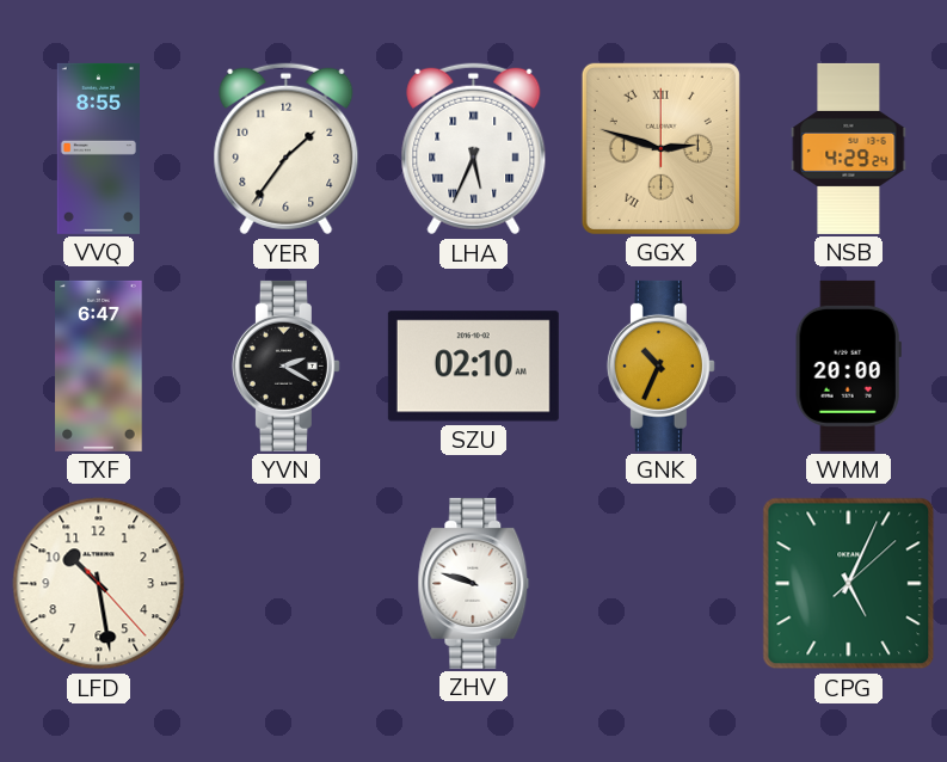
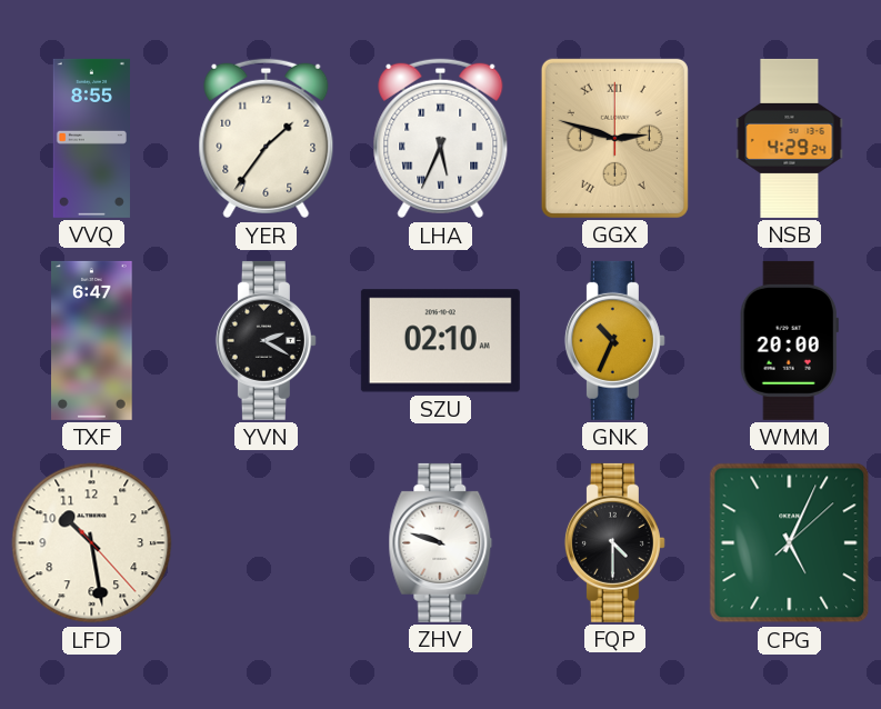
FQP: none -> 4:30 (614, 542)
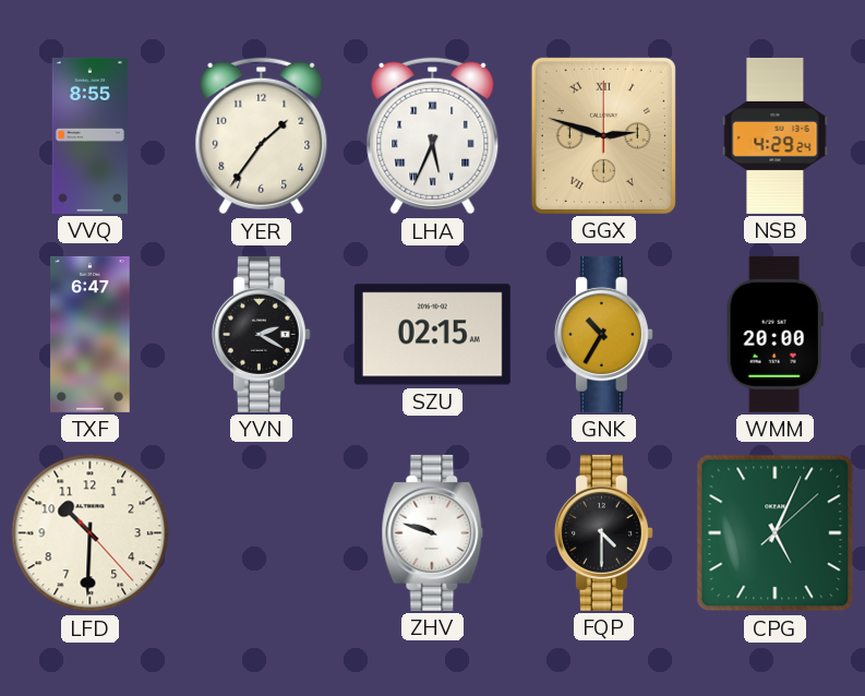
SZU: 02:10 -> 02:15 (432, 335)
GNK: 10:34 -> 10:35 (603, 334)
LFD: 10:28 -> 10:30 (91, 533)
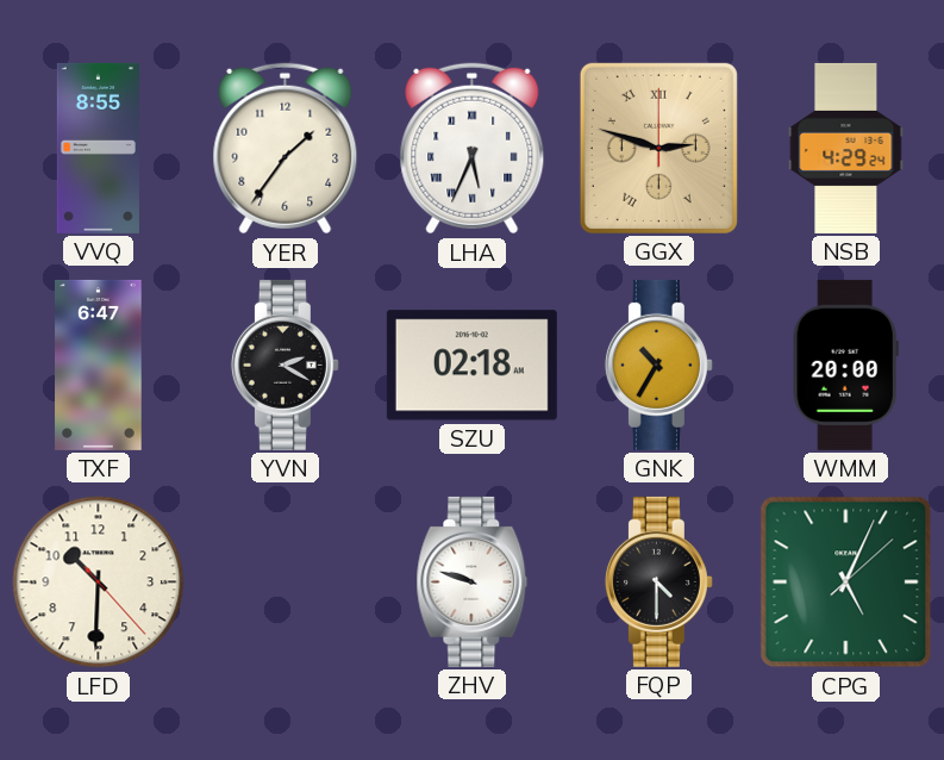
SZU: 02:15 -> 02:18 (471, 366)
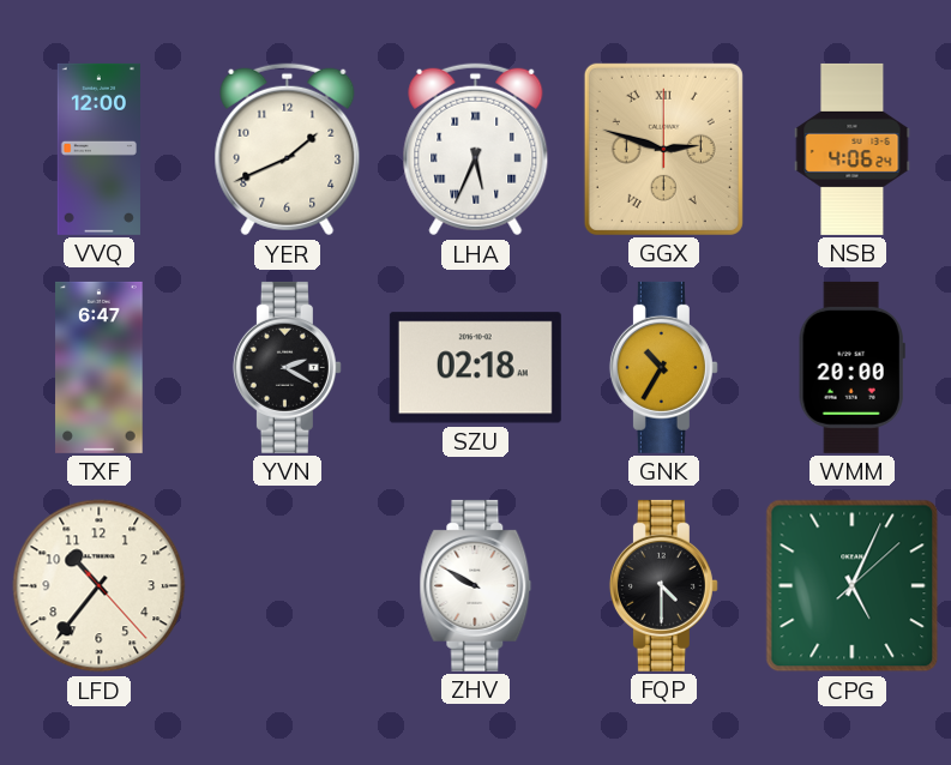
VVQ: 8:55 -> 12:00 (98, 149)
YER: 1:36 -> 1:41 (288, 150)
NSB: 4:29 -> 4:06 (853, 149)
LFD: 10:30 -> 10:36 (100, 586)
ZHV: 9:48 -> 9:50 (476, 585)
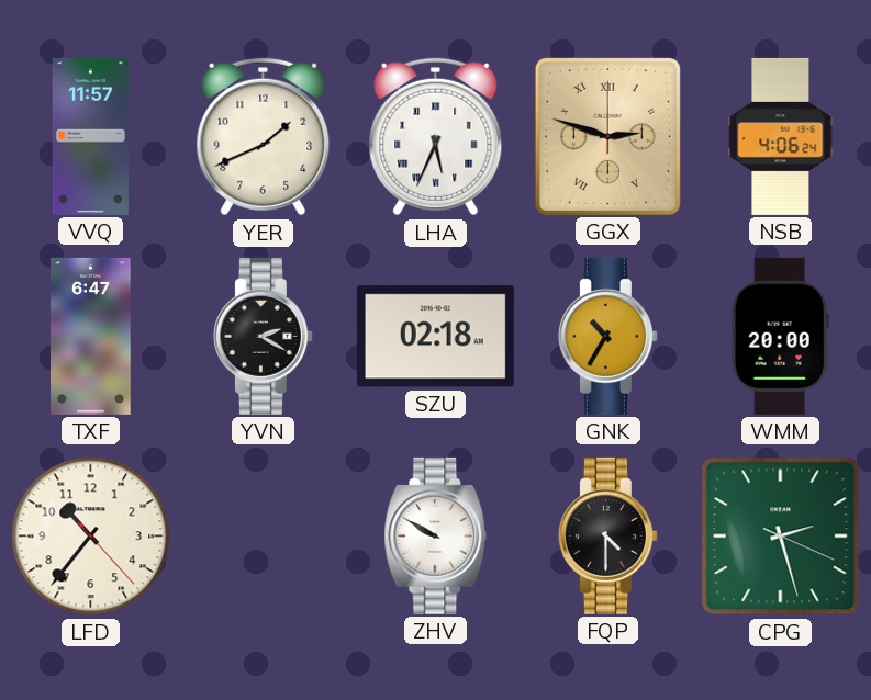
VVQ: 12:00 -> 11:57 (90, 136)
CPG: 5:04 -> 2:27 (781, 537)
